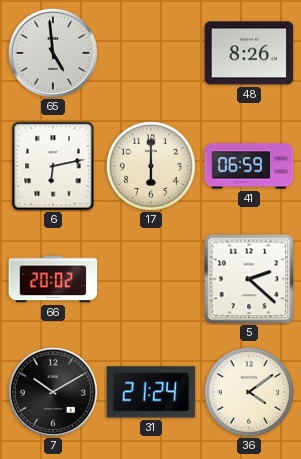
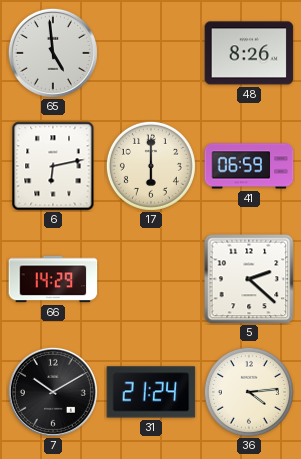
66: 20:02 -> 14:29 (53, 279)
36: 4:09 -> 4:14 (249, 392)
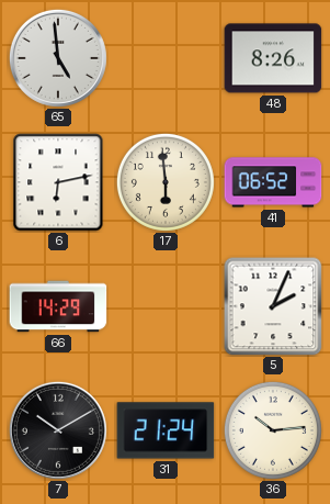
17: 6:00 -> 5:59 (166, 182)
41: 06:59 -> 06:52 (273, 182)
5: 2:22 -> 2:04 (273, 306)
36: 4:14 -> 10:14 (273, 430)
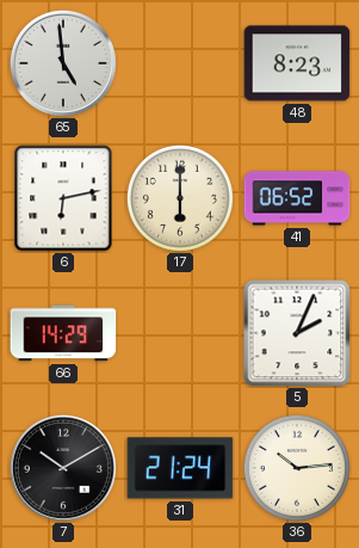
48: 8:26 -> 8:23 (297, 63)
17: 5:59 -> 6:00 (180, 198)
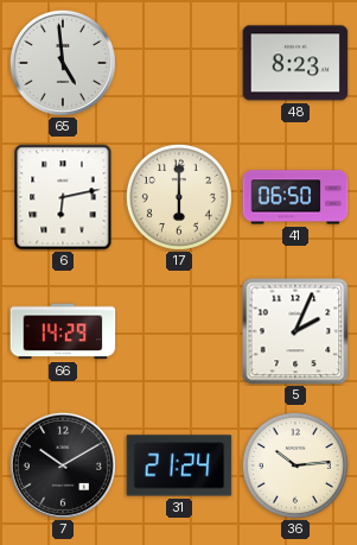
41: 06:52 -> 06:50 (295, 197)
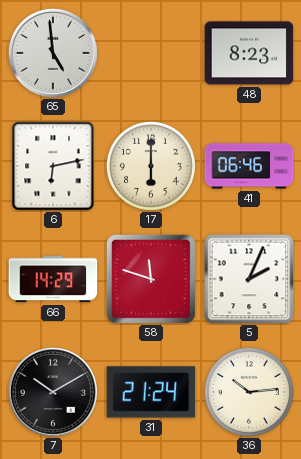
41: 06:50 -> 06:46 (249, 166)
58: none -> 11:48 (151, 279)
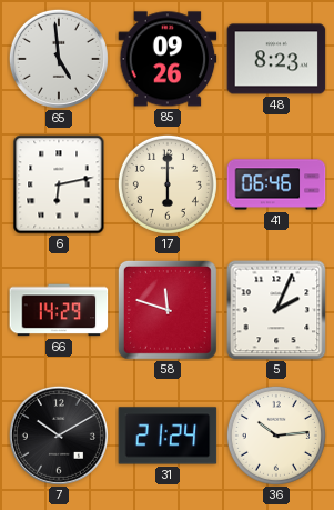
85: none -> 09:26 (168, 59)
